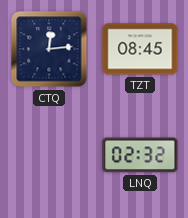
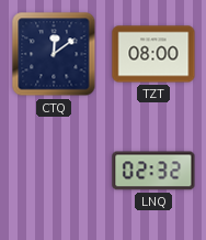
CTQ: 12:14 -> 12:09 (54, 54)
TZT: 08:45 -> 08:00 (153, 54)
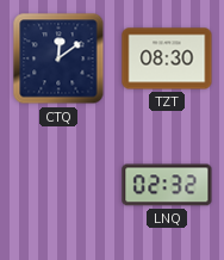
TZT: 08:00 -> 08:30 (167, 58)
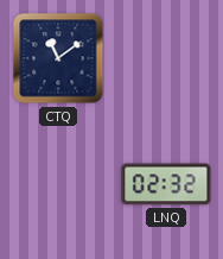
CTQ: 12:09 -> 11:09 (58, 58)
TZT: 08:30 -> none (167, 58)
